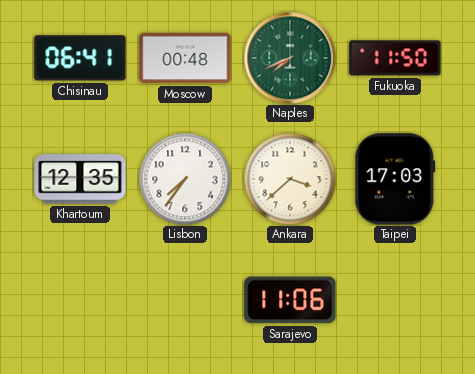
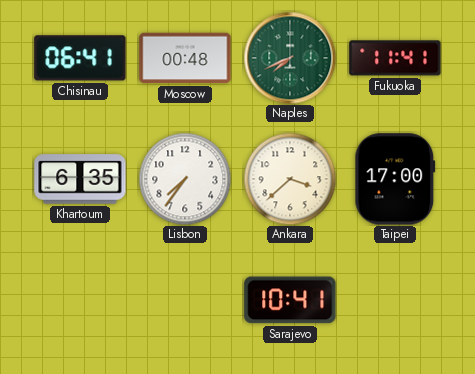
Fukuoka: 11:50 -> 11:41 (395, 58)
Khartoum: 12:35 -> 6:35 (80, 179)
Taipei: 17:03 -> 17:00 (395, 179)
Sarajevo: 11:06 -> 10:41 (290, 300)
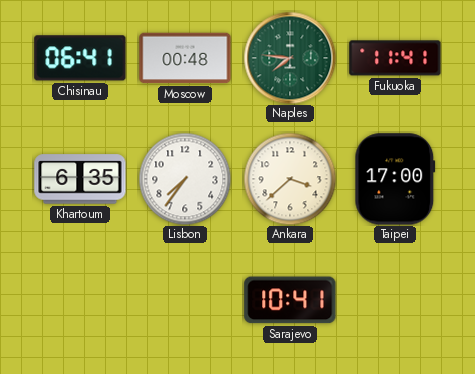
Naples: 7:41 -> 7:46 (290, 58)
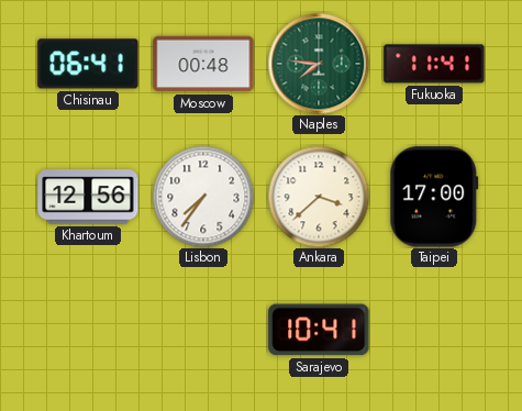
Khartoum: 6:35 -> 12:56 (88, 197)
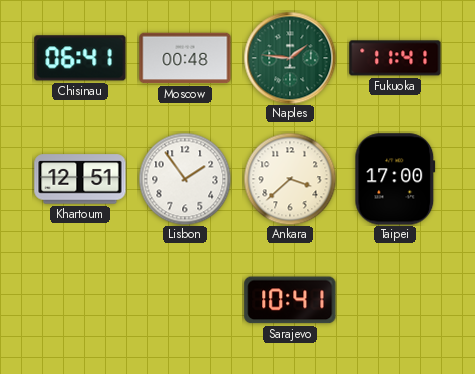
Naples: 7:46 -> 1:46 (290, 58)
Khartoum: 12:56 -> 12:51 (80, 179)
Lisbon: 7:36 -> 1:54 (185, 179)
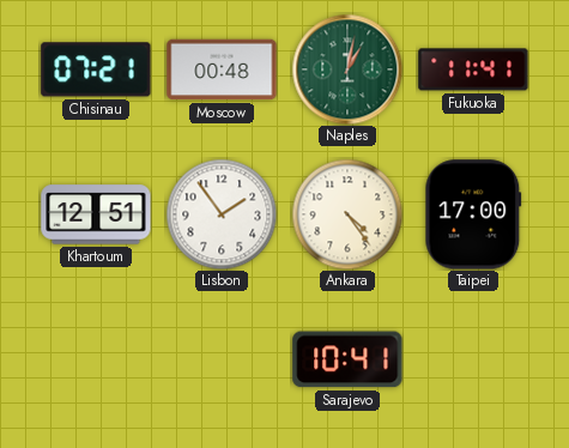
Chisinau: 06:41 -> 07:21 (96, 69)
Naples: 1:46 -> 1:02 (347, 69)
Ankara: 3:38 -> 4:24 (347, 214)
